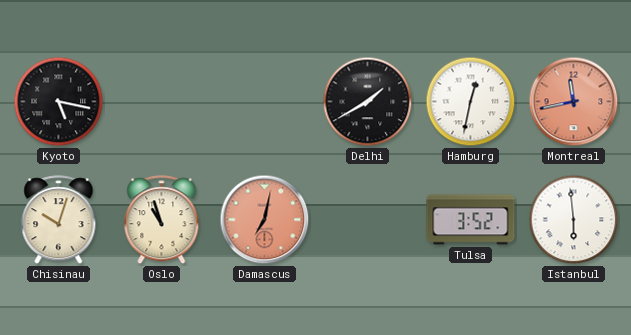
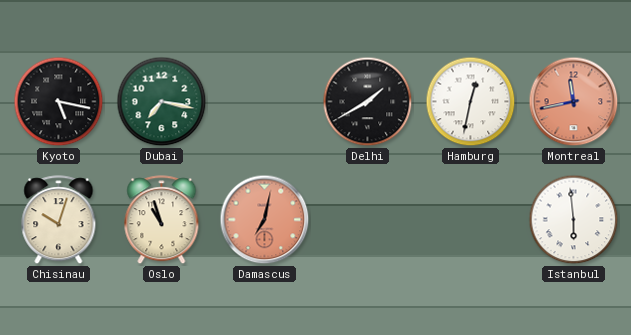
Dubai: none -> 7:17 (162, 102)
Tulsa: 3:52 -> none (471, 220)
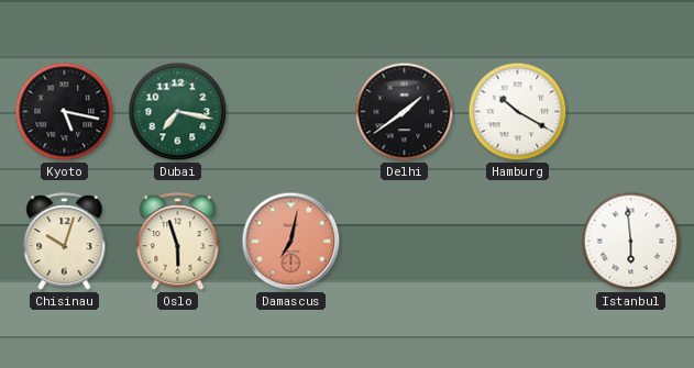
Delhi: 1:40 -> 1:39 (405, 112)
Hamburg: 12:32 -> 10:20 (518, 112)
Montreal: 11:43 -> none (574, 102)
Oslo: 10:57 -> 5:57 (178, 242)
